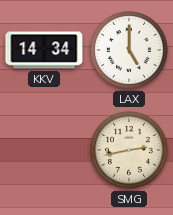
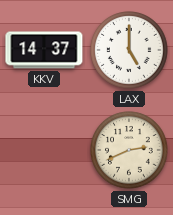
KKV: 14:34 -> 14:37 (44, 50)
SMG: 2:43 -> 2:41 (129, 150)
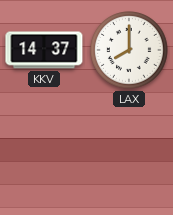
LAX: 5:00 -> 8:00 (129, 50)
SMG: 2:41 -> none (129, 150)
